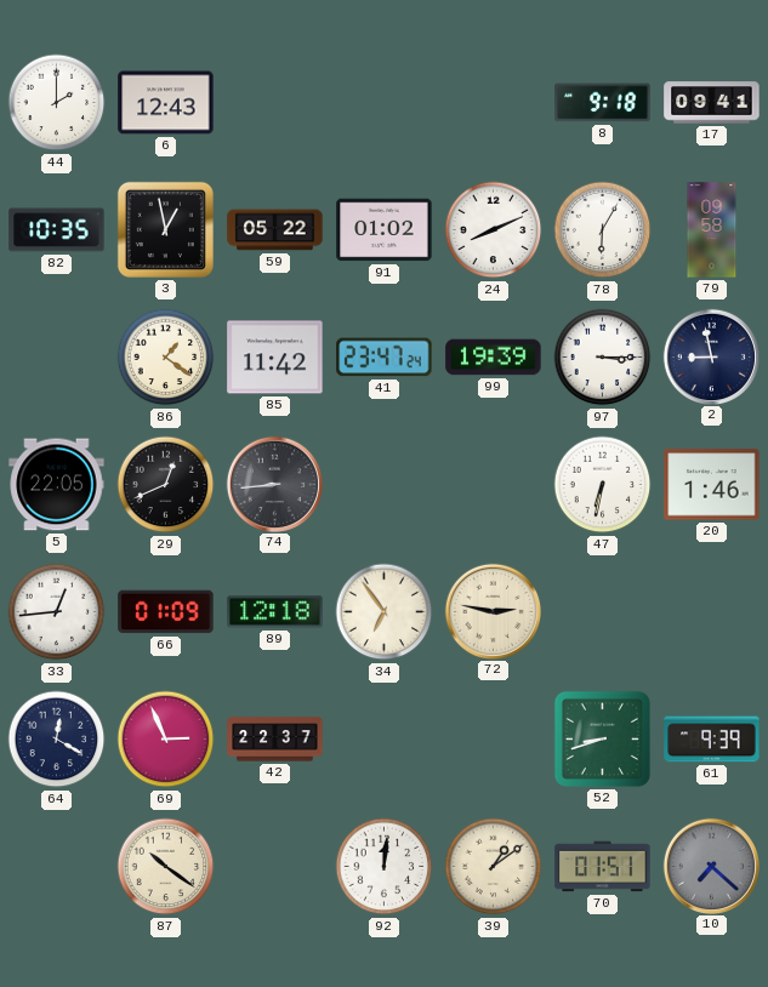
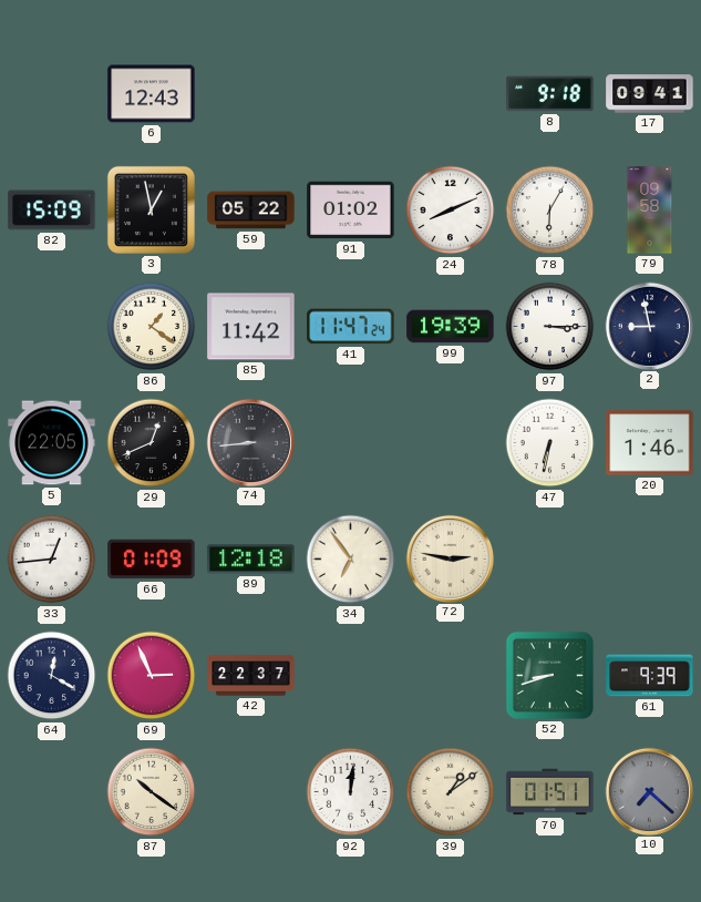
44: 2:00 -> none (57, 103)
82: 10:35 -> 15:09 (52, 211)
41: 23:47 -> 11:47 (351, 327)
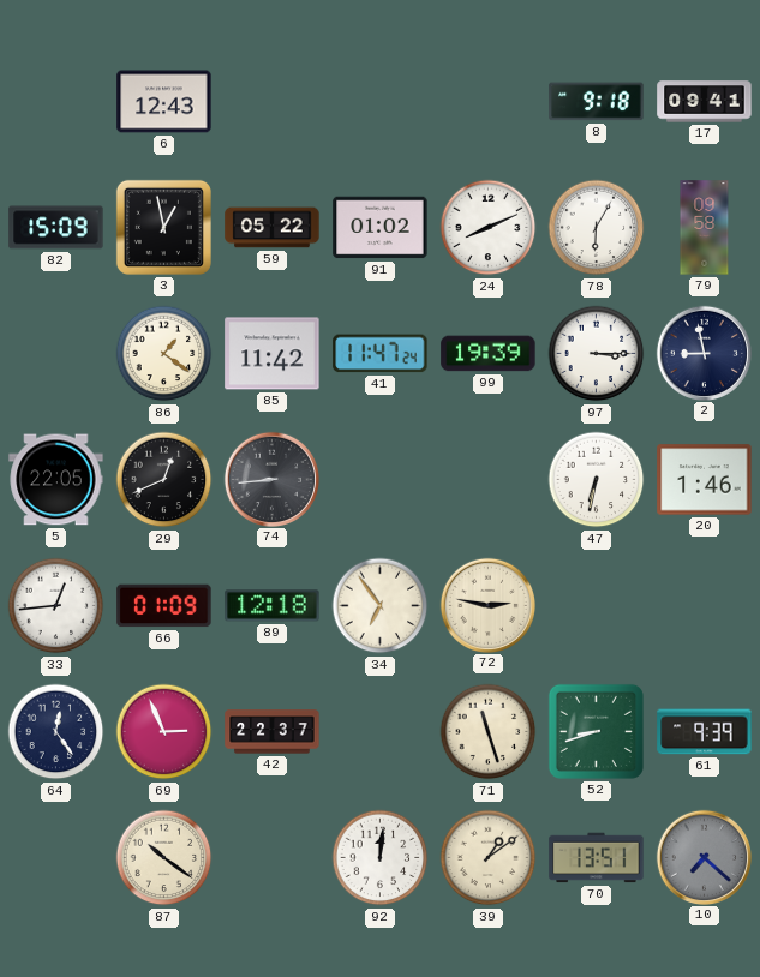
64: 12:20 -> 12:24 (56, 732)
71: none -> 11:27 (489, 732)
70: 01:51 -> 13:51 (597, 858)
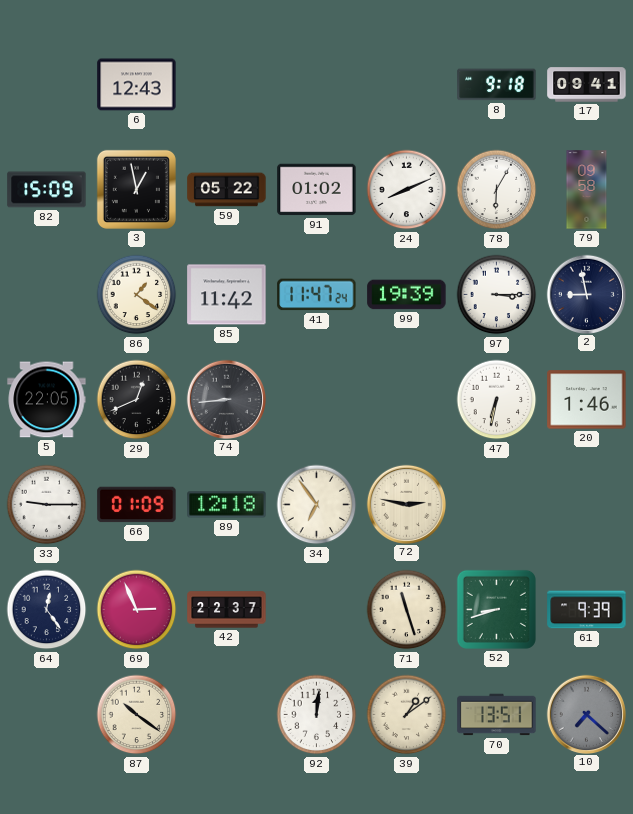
33: 12:44 -> 9:15 (47, 505)
